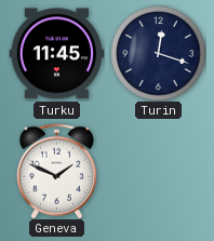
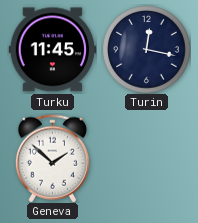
Turin: 12:18 -> 12:17 (146, 49)
Geneva: 1:49 -> 1:52 (52, 158)
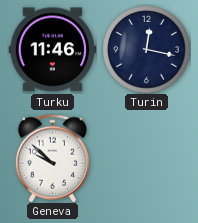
Turku: 11:45 -> 11:46 (52, 50)
Geneva: 1:52 -> 9:52 (52, 158)
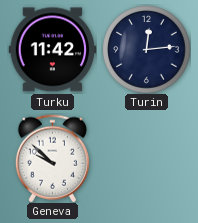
Turku: 11:46 -> 11:42 (52, 50)
Turin: 12:17 -> 12:14 (146, 49)
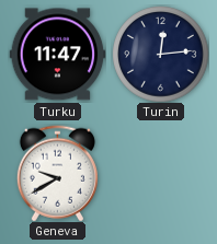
Turku: 11:42 -> 11:47 (57, 55)
Geneva: 9:52 -> 9:40 (57, 173)
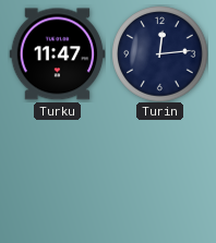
Geneva: 9:40 -> none (57, 173)
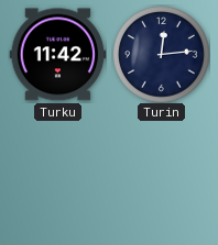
Turku: 11:47 -> 11:42 (57, 55)
